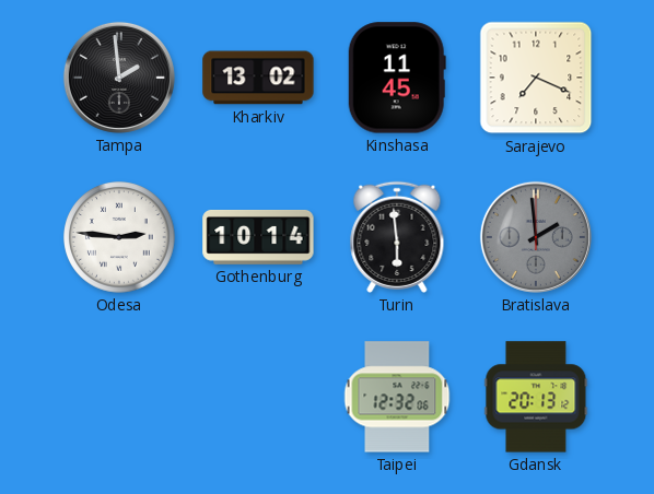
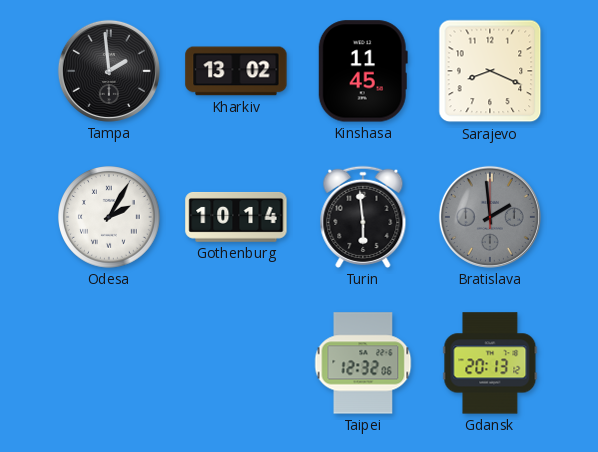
Sarajevo: 7:19 -> 8:19 (490, 71)
Odesa: 2:46 -> 2:05 (109, 217)
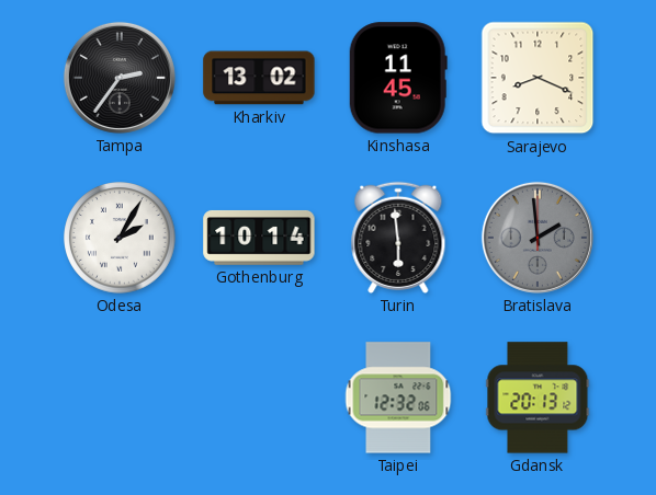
Tampa: 1:59 -> 2:36 (120, 78)
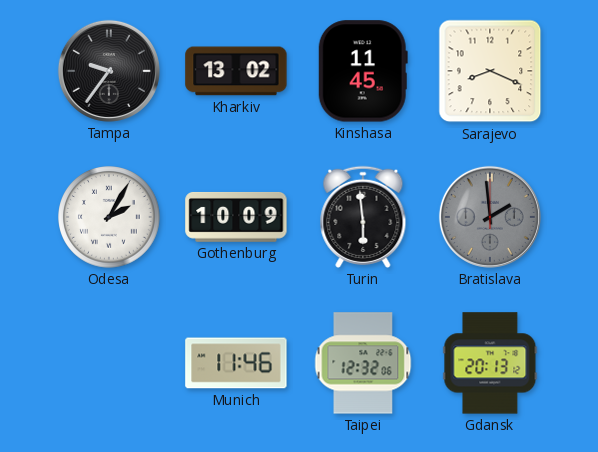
Tampa: 2:36 -> 9:36 (109, 71)
Gothenburg: 10:14 -> 10:09 (236, 217)
Munich: none -> 11:46 (236, 363)
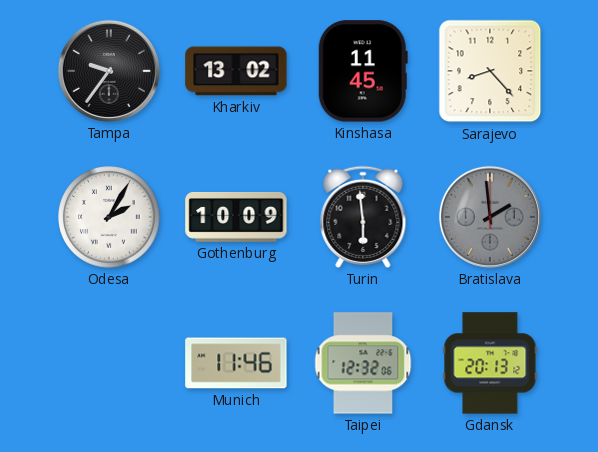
Sarajevo: 8:19 -> 8:23 (490, 71)
